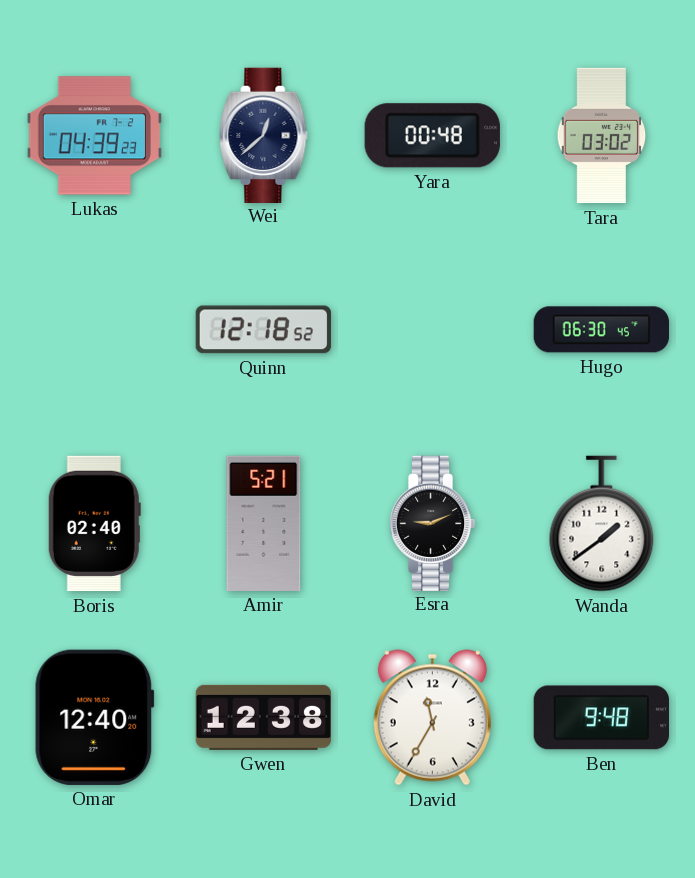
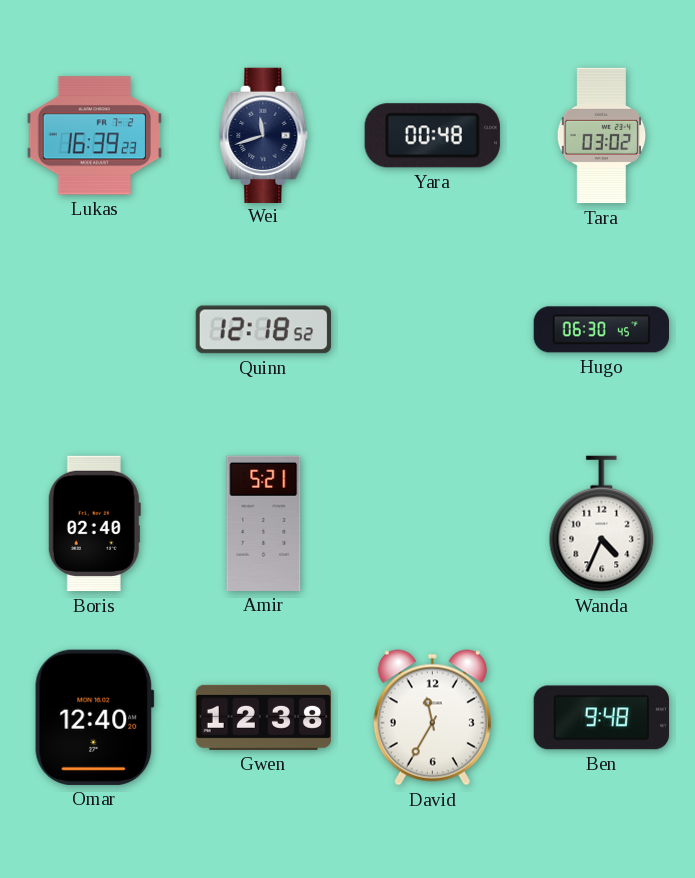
Lukas: 04:39 -> 16:39 (94, 136)
Wei: 12:38 -> 11:42 (264, 135)
Esra: 9:11 -> none (432, 523)
Wanda: 1:39 -> 4:34 (602, 524)
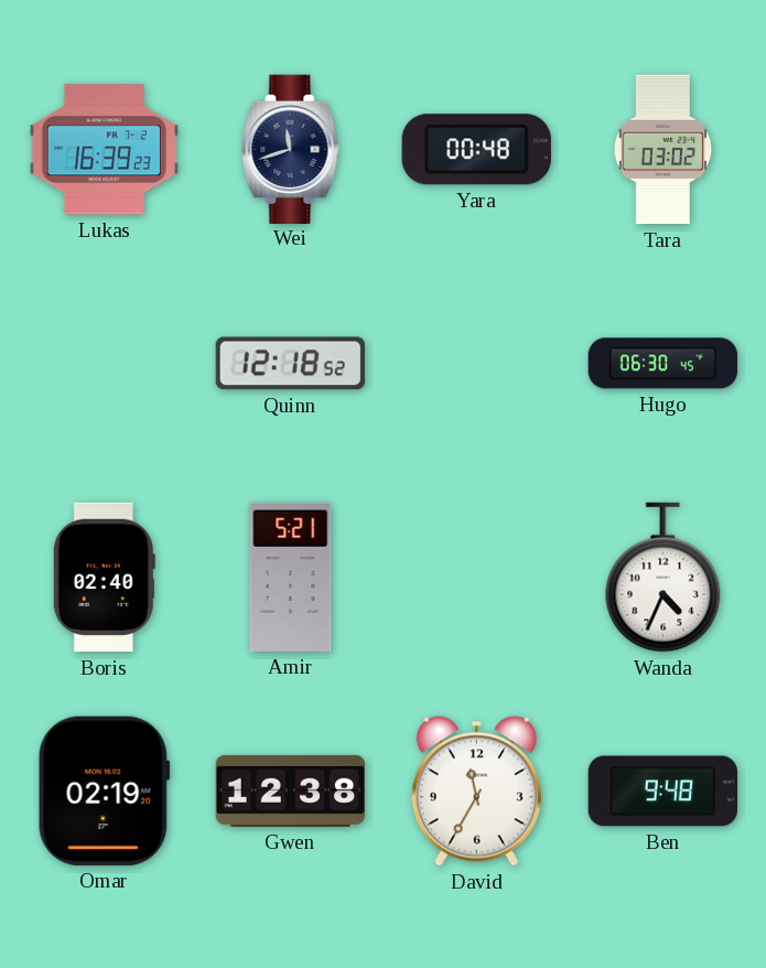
Omar: 12:40 -> 02:19 (105, 790)
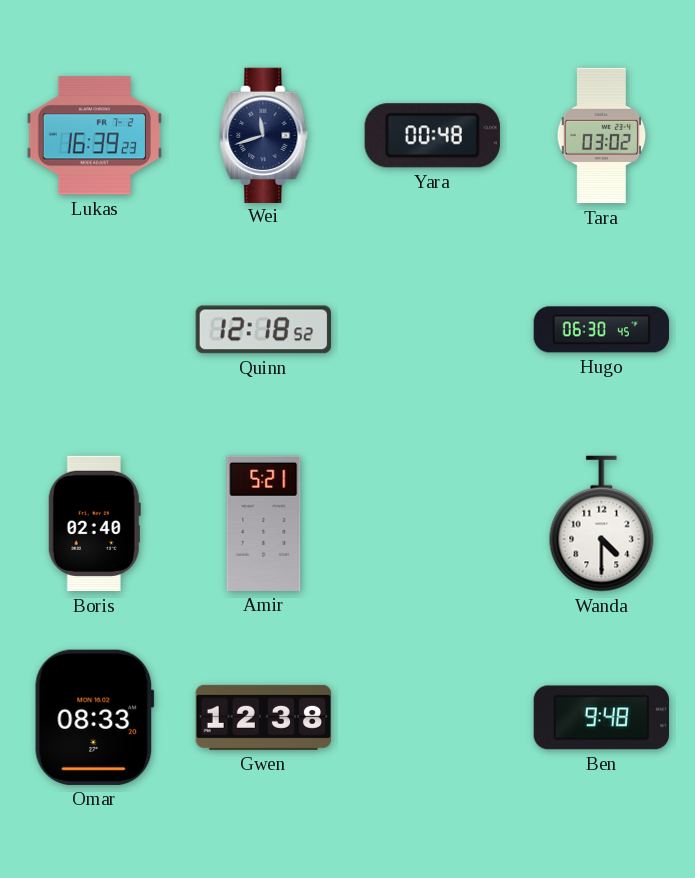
Wanda: 4:34 -> 4:30 (602, 524)
Omar: 02:19 -> 08:33 (95, 717)
David: 11:35 -> none (476, 792)
